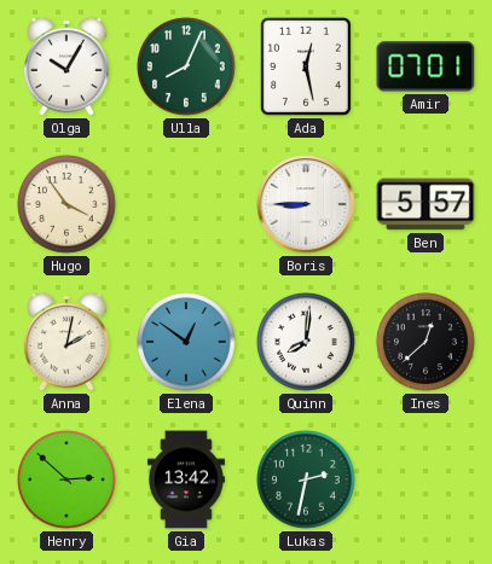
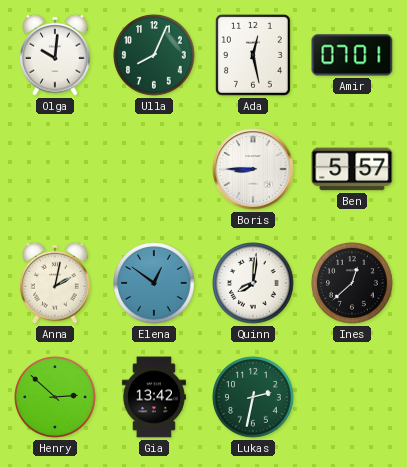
Olga: 10:05 -> 10:01 (56, 55)
Hugo: 3:54 -> none (66, 204)
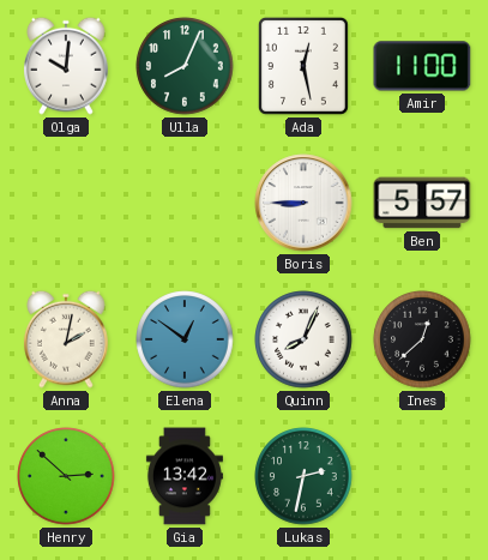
Amir: 07:01 -> 11:00 (422, 66)
Quinn: 8:01 -> 8:04 (303, 339)
